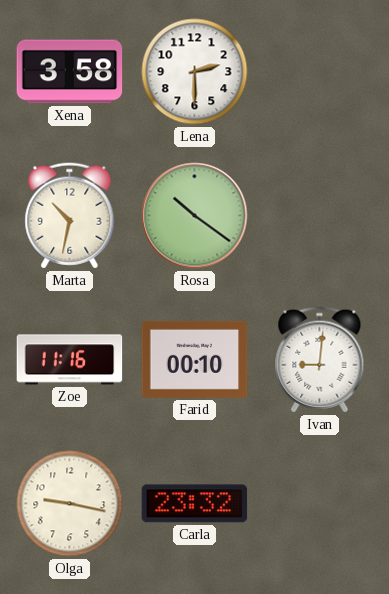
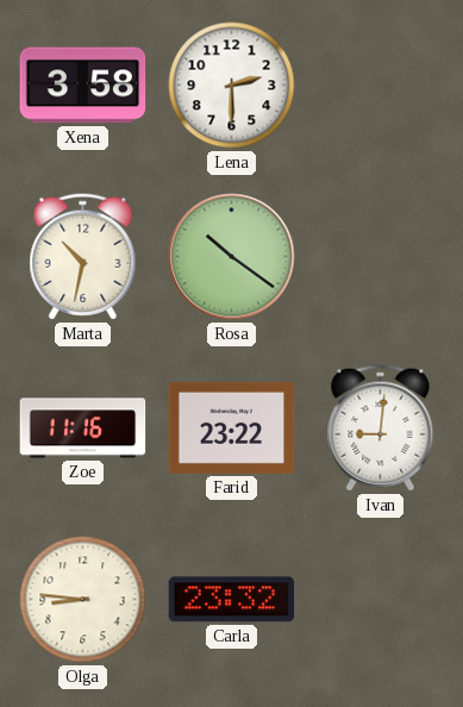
Farid: 00:10 -> 23:22 (232, 427)
Olga: 9:17 -> 8:46 (83, 600)
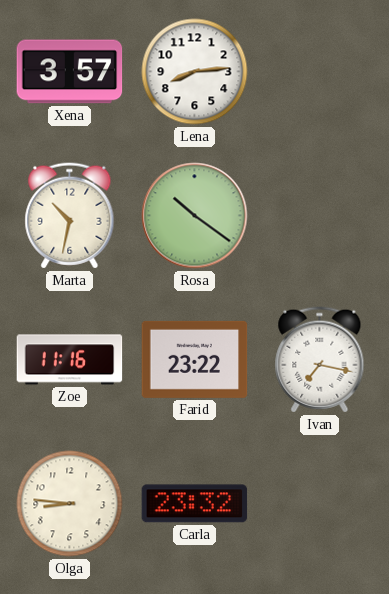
Xena: 3:58 -> 3:57 (70, 72)
Lena: 2:30 -> 8:14 (195, 72)
Ivan: 9:01 -> 7:17 (320, 360)
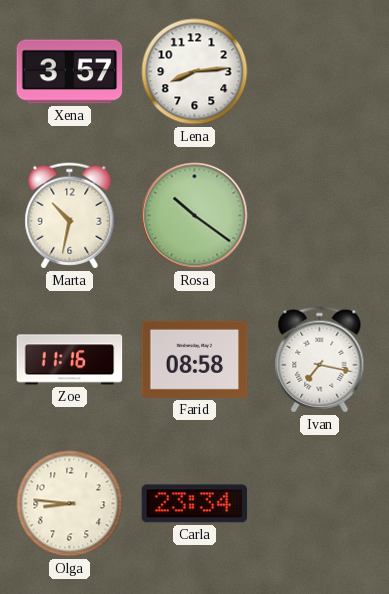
Farid: 23:22 -> 08:58 (195, 359)
Carla: 23:32 -> 23:34 (195, 504)
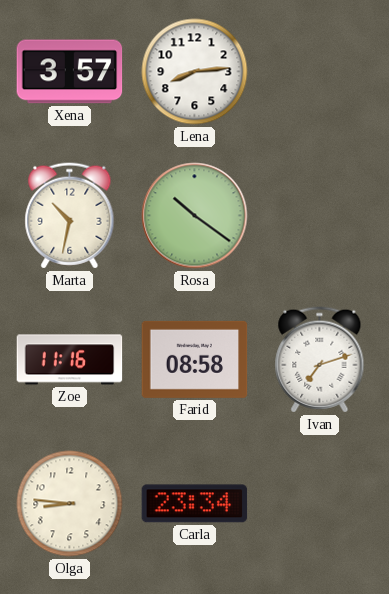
Ivan: 7:17 -> 7:12 (320, 360)
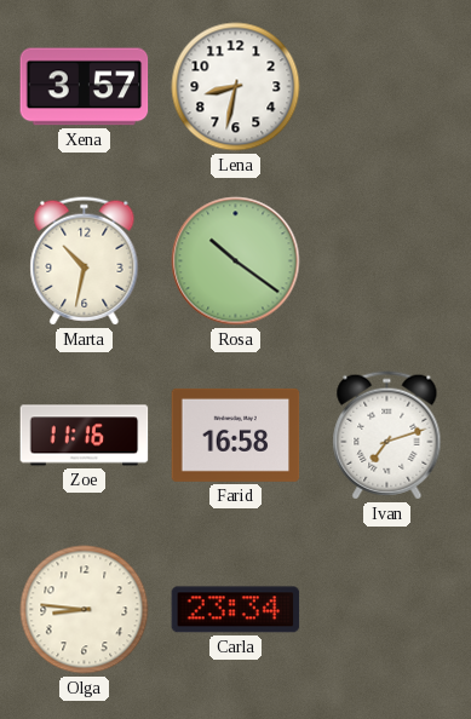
Lena: 8:14 -> 8:32 (236, 87)
Farid: 08:58 -> 16:58 (236, 435)
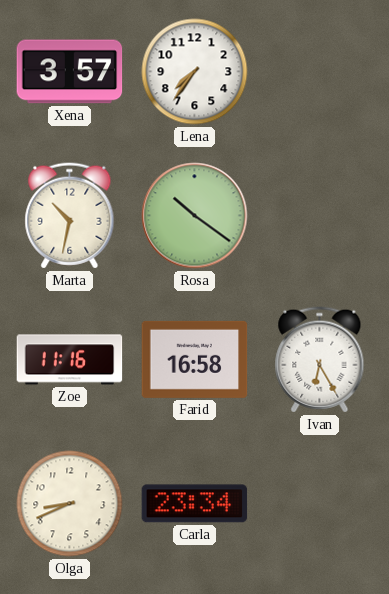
Lena: 8:32 -> 7:36 (195, 72)
Ivan: 7:12 -> 6:25 (320, 360)
Olga: 8:46 -> 8:41 (70, 504)
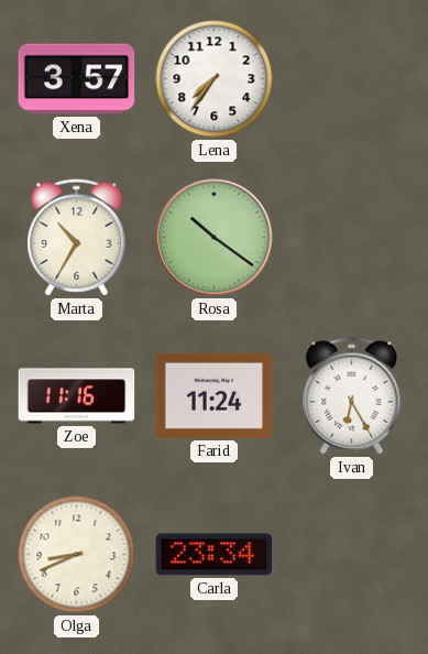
Marta: 10:32 -> 10:35 (77, 238)
Farid: 16:58 -> 11:24 (215, 395)
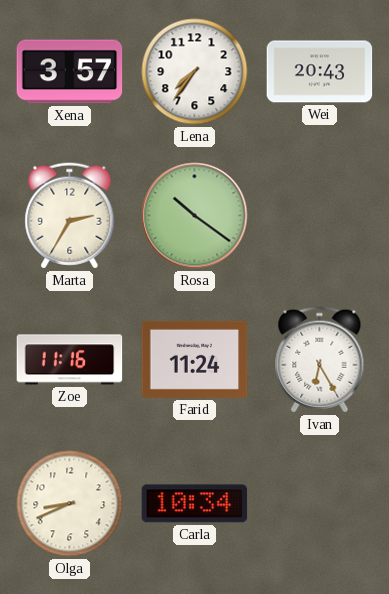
Wei: none -> 20:43 (320, 72)
Marta: 10:35 -> 2:35 (70, 216)
Carla: 23:34 -> 10:34 (195, 504)
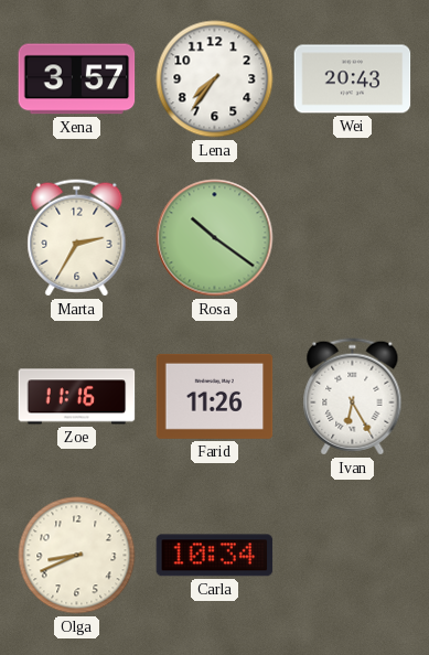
Farid: 11:24 -> 11:26 (215, 396)
